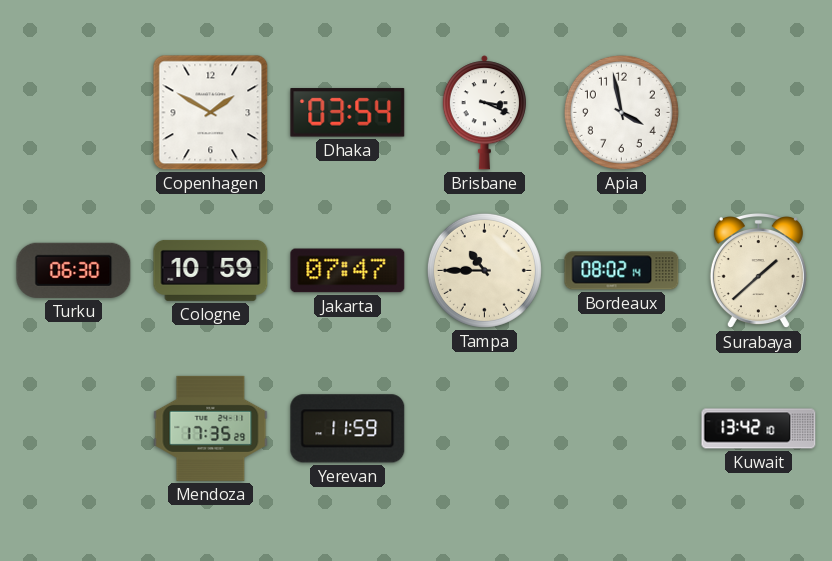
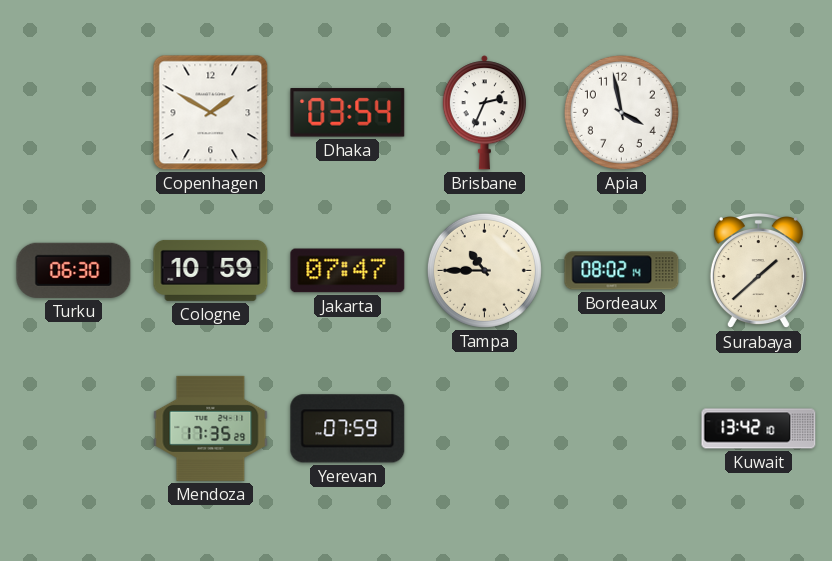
Brisbane: 3:19 -> 2:34 (484, 113)
Yerevan: 11:59 -> 07:59 (348, 429)
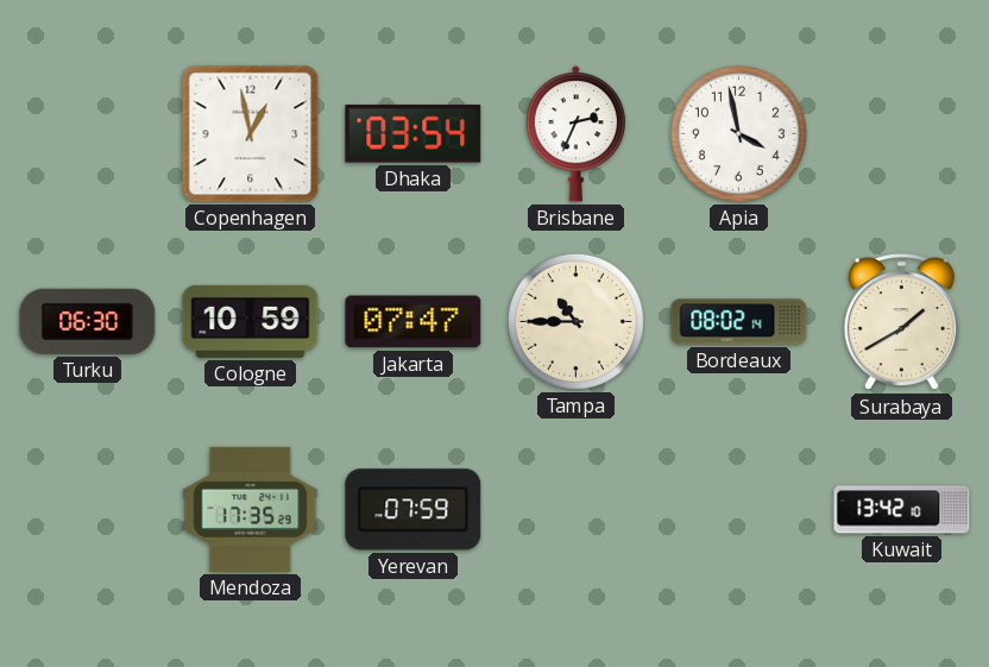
Copenhagen: 1:50 -> 12:58 (251, 134)
Surabaya: 1:38 -> 1:40 (901, 323)
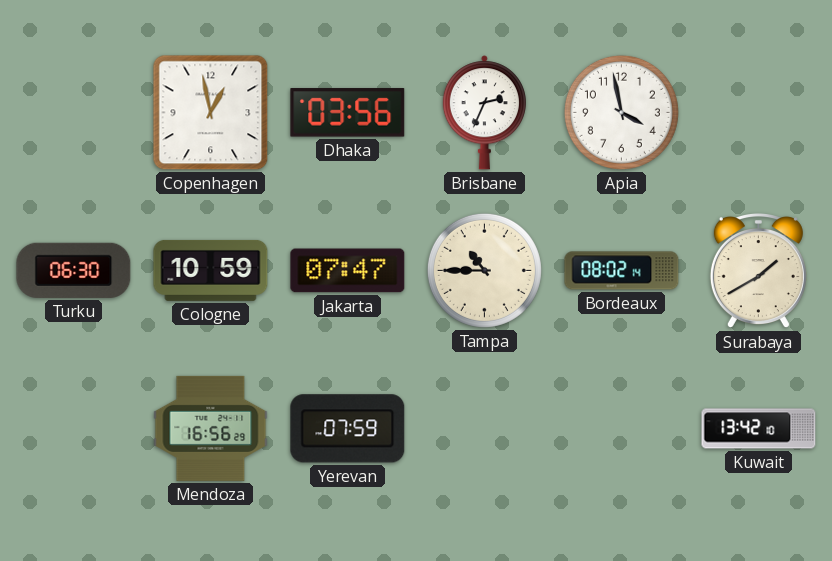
Dhaka: 03:54 -> 03:56 (348, 113)
Mendoza: 17:35 -> 16:56 (211, 428)
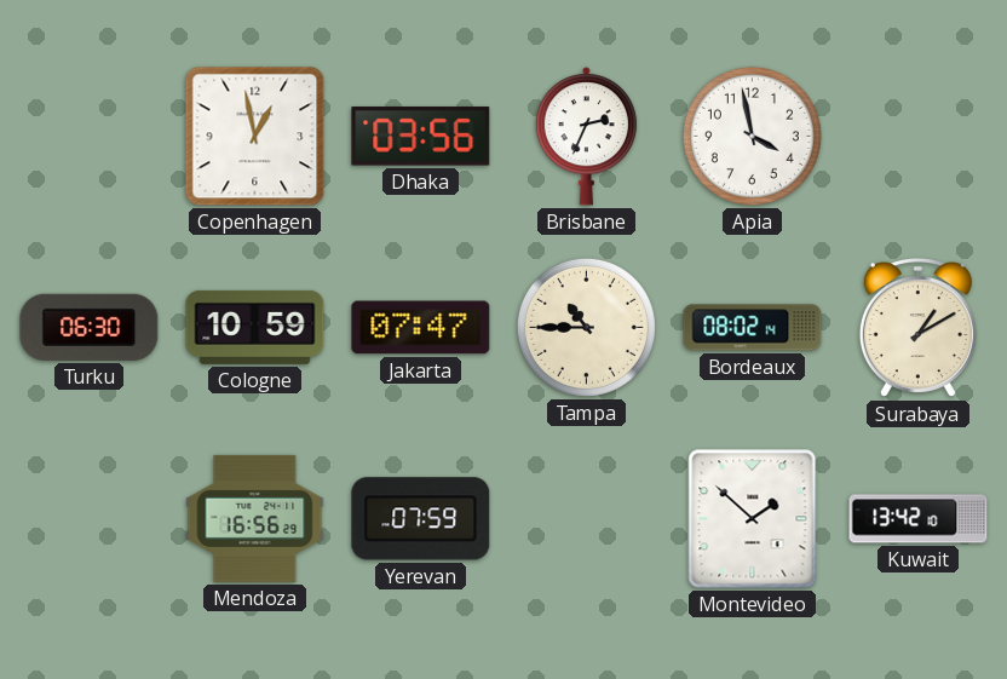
Surabaya: 1:40 -> 1:10 (917, 329)
Montevideo: none -> 1:52 (753, 519)
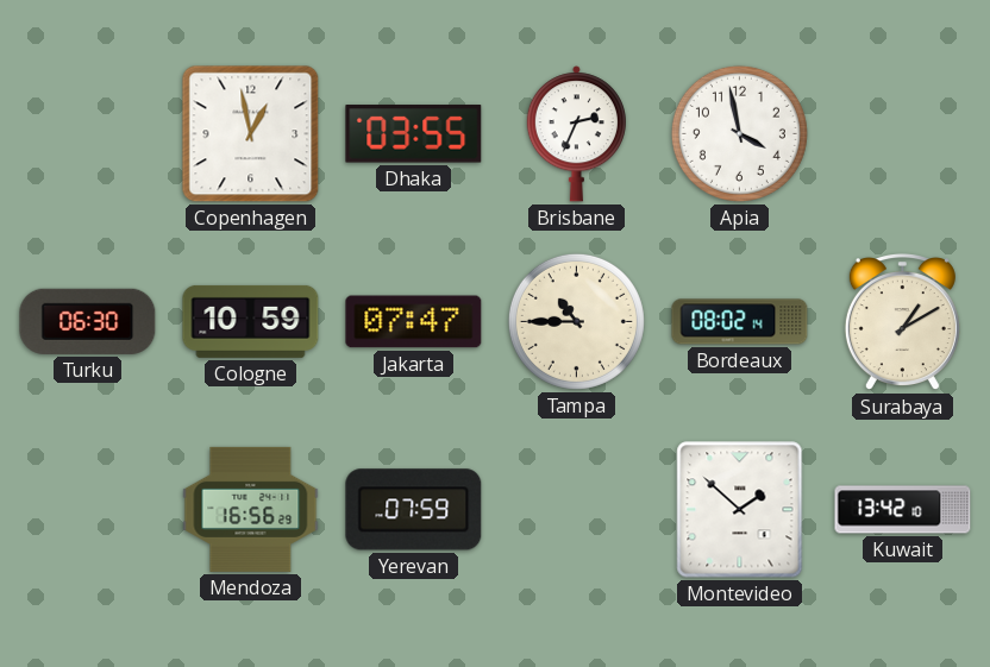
Dhaka: 03:56 -> 03:55 (414, 134)
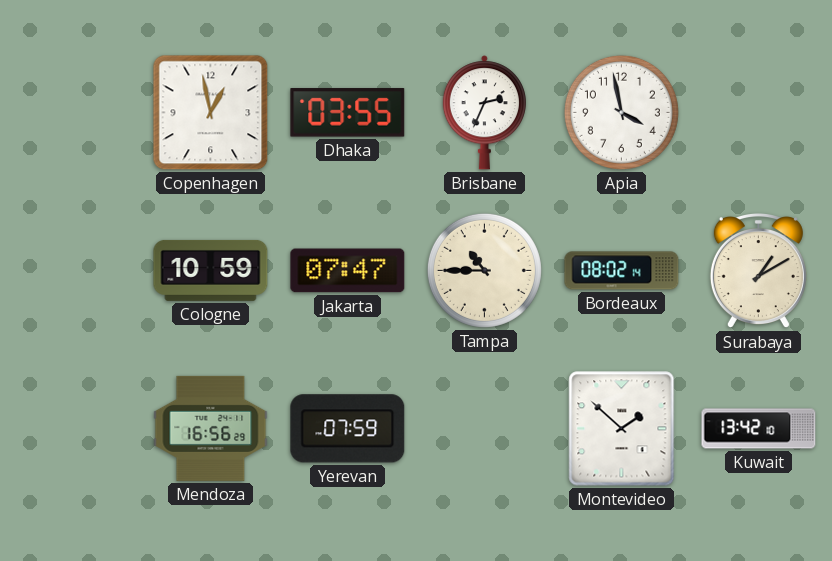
Turku: 06:30 -> none (88, 321)
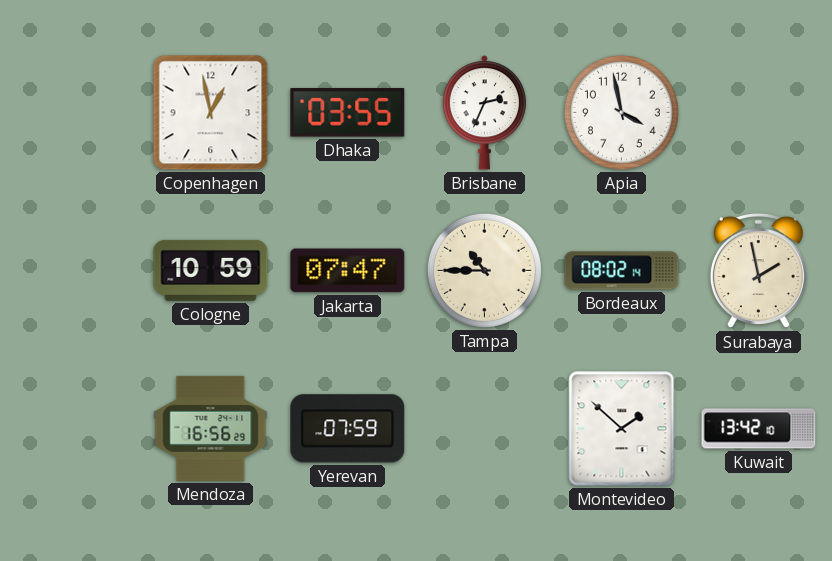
Surabaya: 1:10 -> 1:58 (758, 272)
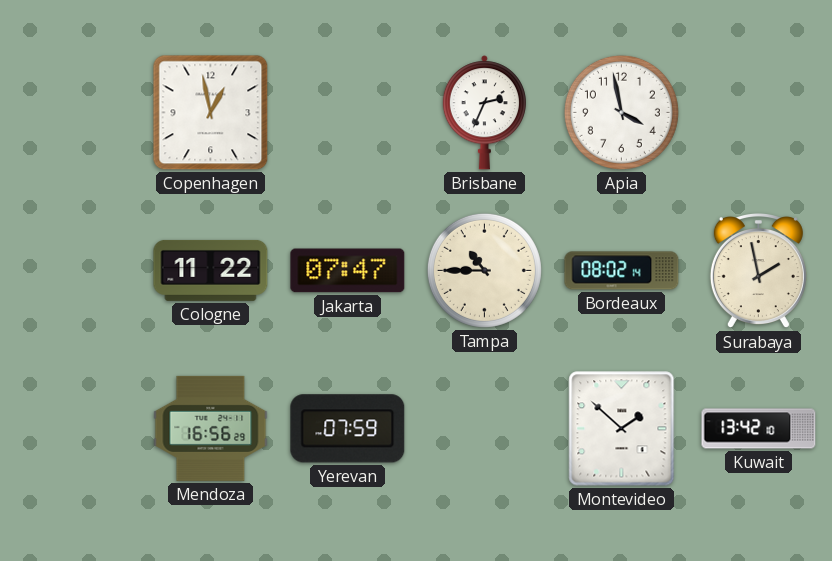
Dhaka: 03:55 -> none (348, 113)
Cologne: 10:59 -> 11:22 (211, 270)
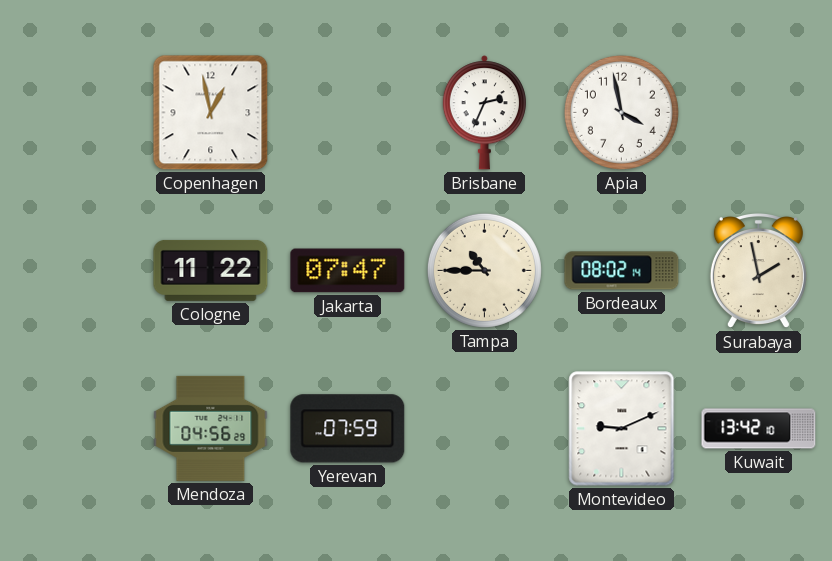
Mendoza: 16:56 -> 04:56 (211, 428)
Montevideo: 1:52 -> 9:11 (622, 429)
